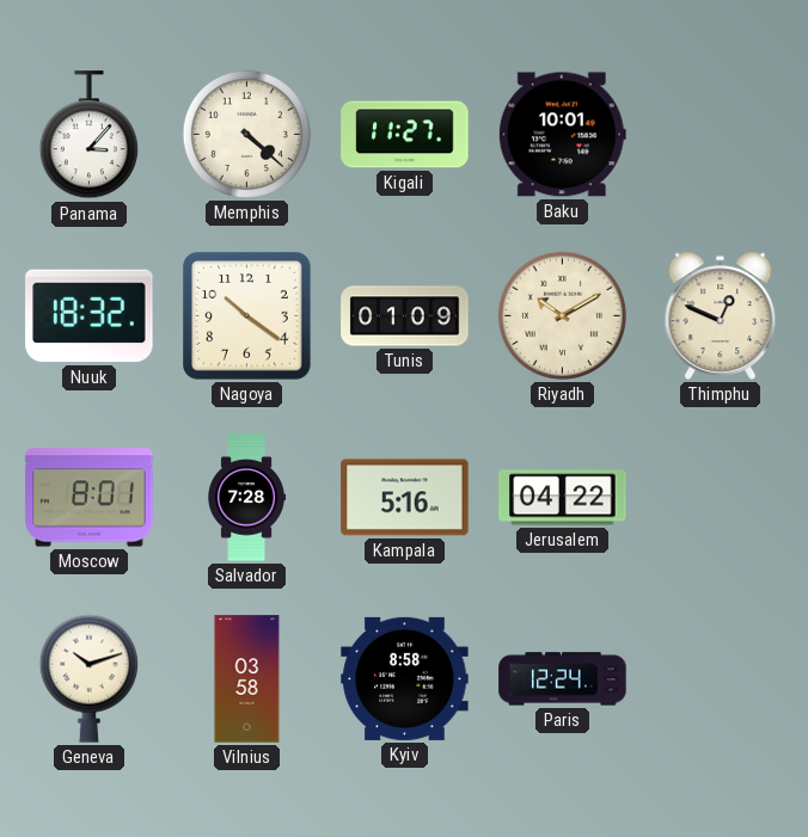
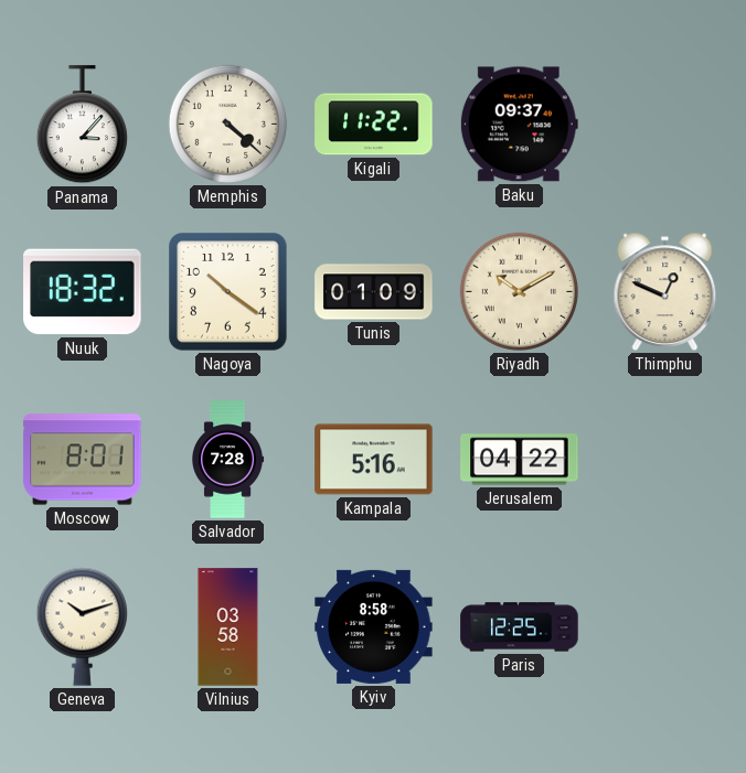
Kigali: 11:27 -> 11:22 (374, 125)
Baku: 10:01 -> 09:37 (519, 125)
Paris: 12:24 -> 12:25 (520, 627)
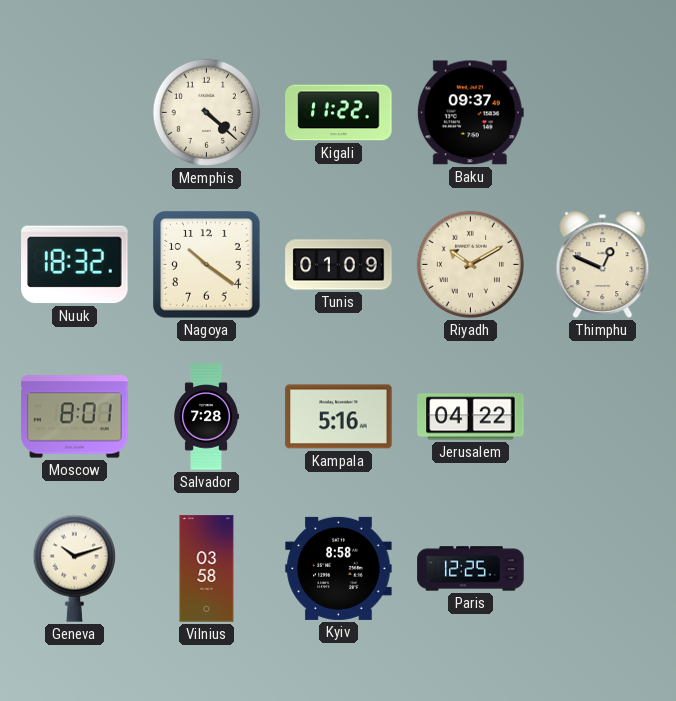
Panama: 3:07 -> none (82, 125)
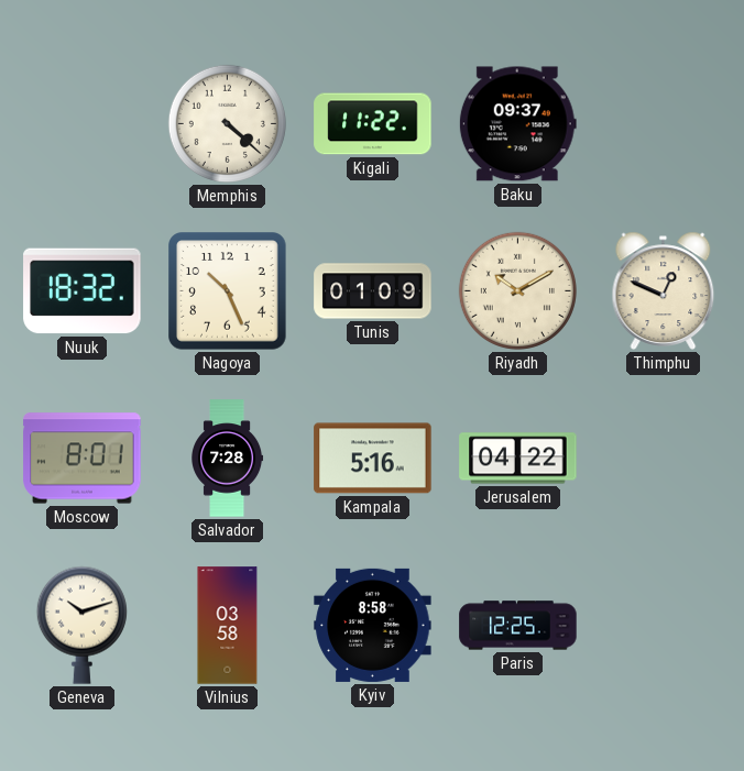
Nagoya: 10:21 -> 10:26 (228, 291)
